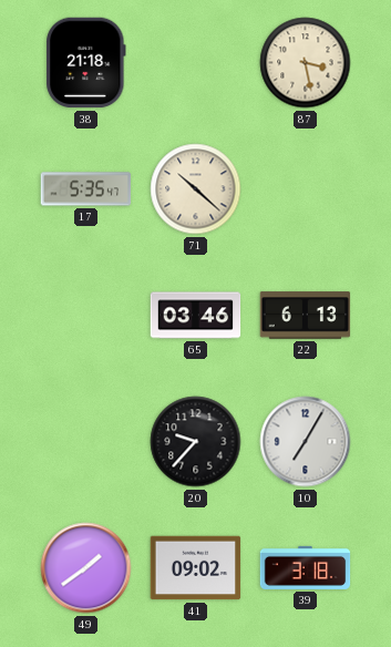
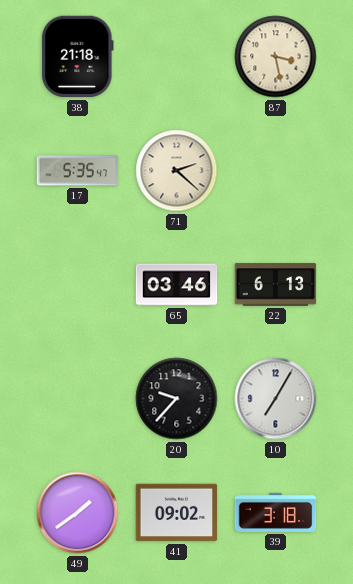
71: 10:22 -> 2:22 (177, 171)
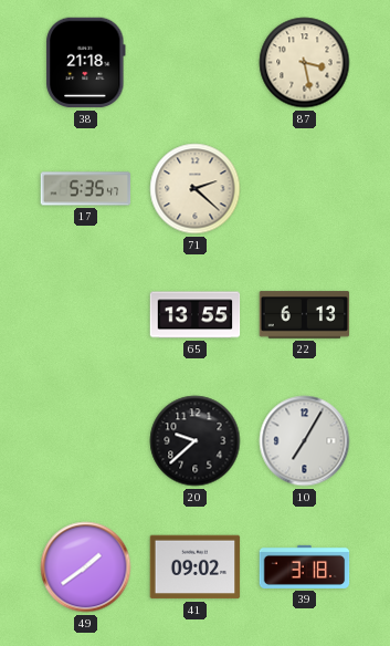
65: 03:46 -> 13:55 (196, 315)
20: 9:37 -> 9:38 (196, 441)
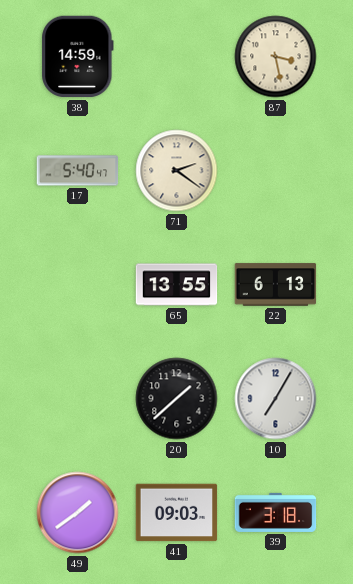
38: 21:18 -> 14:59 (78, 57)
17: 5:35 -> 5:40 (78, 171)
71: 2:22 -> 2:21 (177, 171)
20: 9:38 -> 1:38 (177, 399)
41: 09:02 -> 09:03 (177, 513)
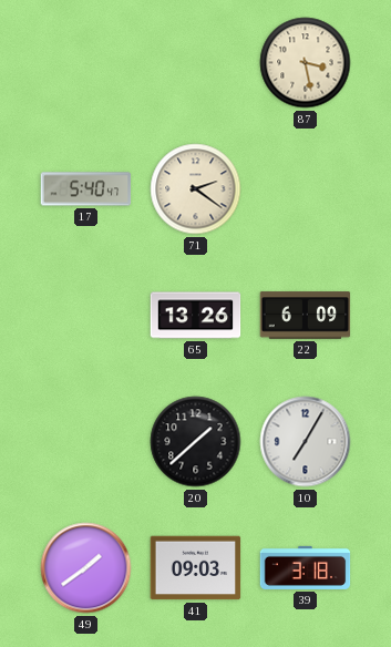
38: 14:59 -> none (78, 57)
65: 13:55 -> 13:26 (196, 316)
22: 6:13 -> 6:09 (306, 316)
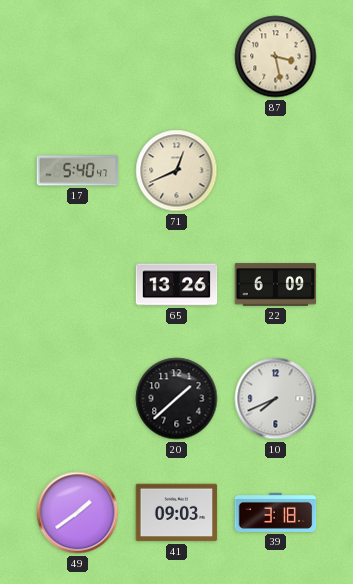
71: 2:21 -> 12:41 (177, 171)
10: 7:05 -> 7:41 (276, 399)
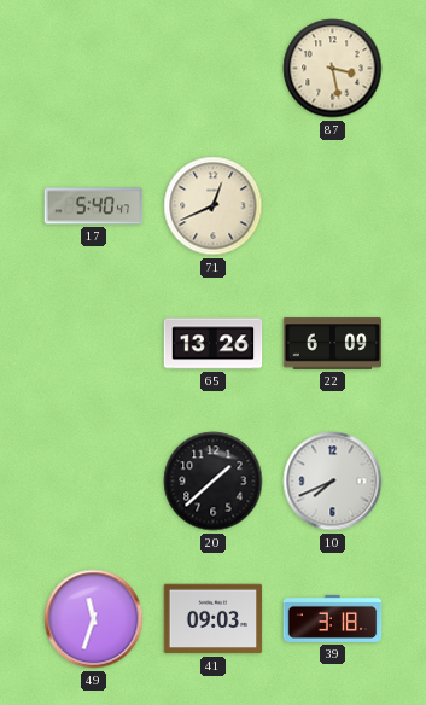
49: 1:39 -> 11:33 (94, 619)
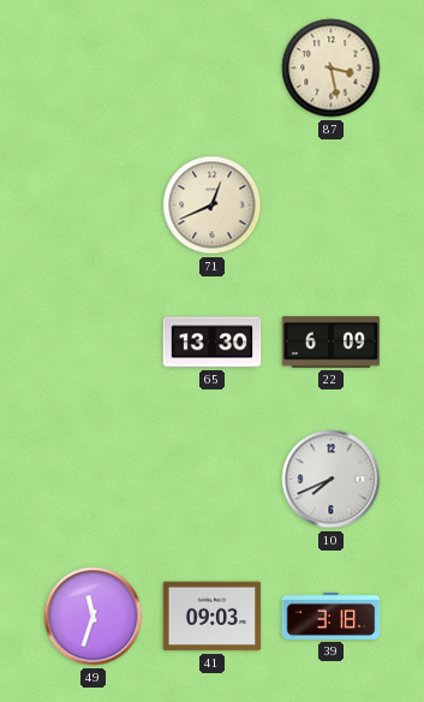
17: 5:40 -> none (94, 206)
65: 13:26 -> 13:30 (213, 343)
20: 1:38 -> none (214, 482)
